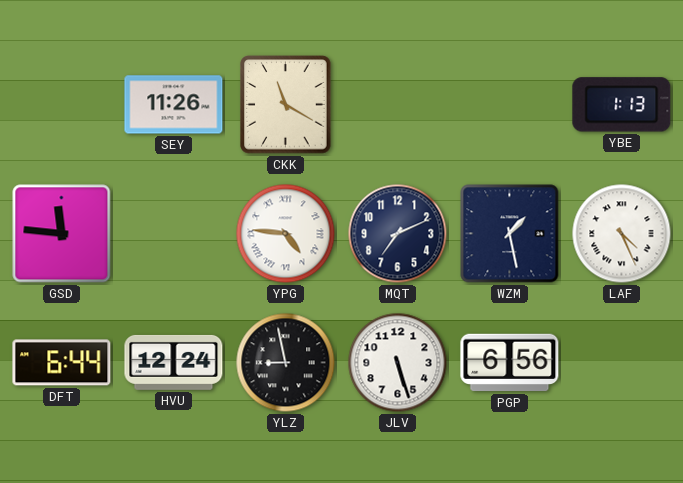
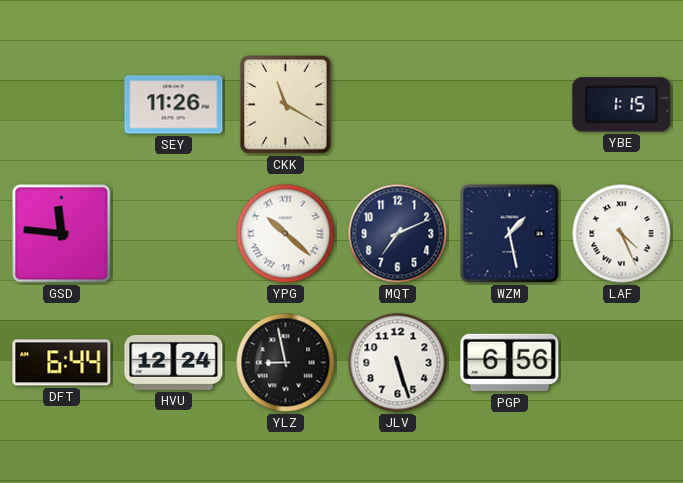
YBE: 1:13 -> 1:15 (622, 105)
YPG: 4:46 -> 10:22 (286, 234)
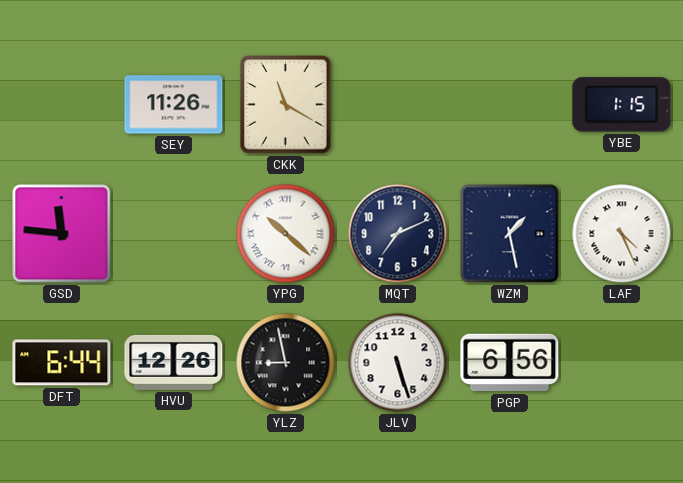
HVU: 12:24 -> 12:26 (174, 362)
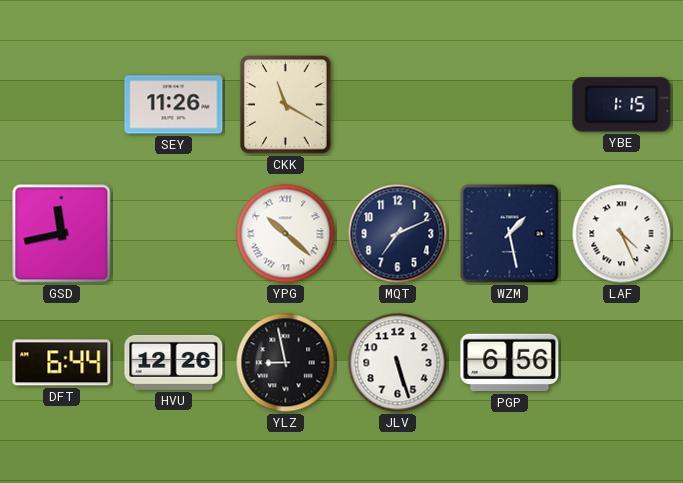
GSD: 11:46 -> 11:43 (62, 234)
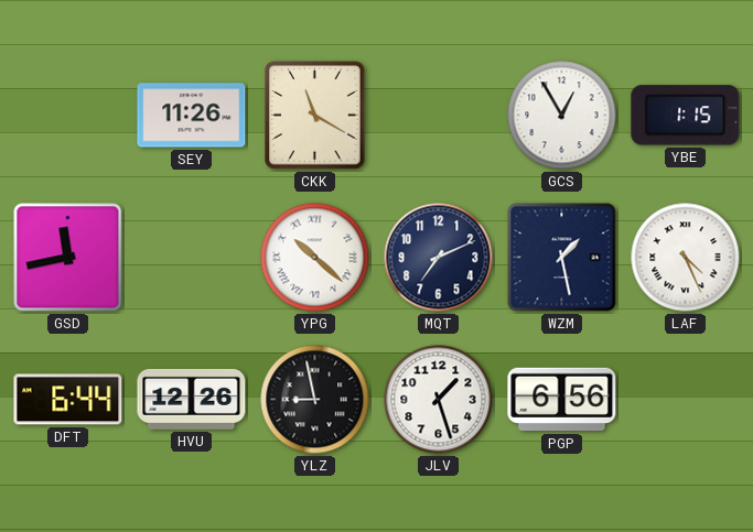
GCS: none -> 12:55 (562, 116)
JLV: 5:27 -> 1:27 (439, 400)
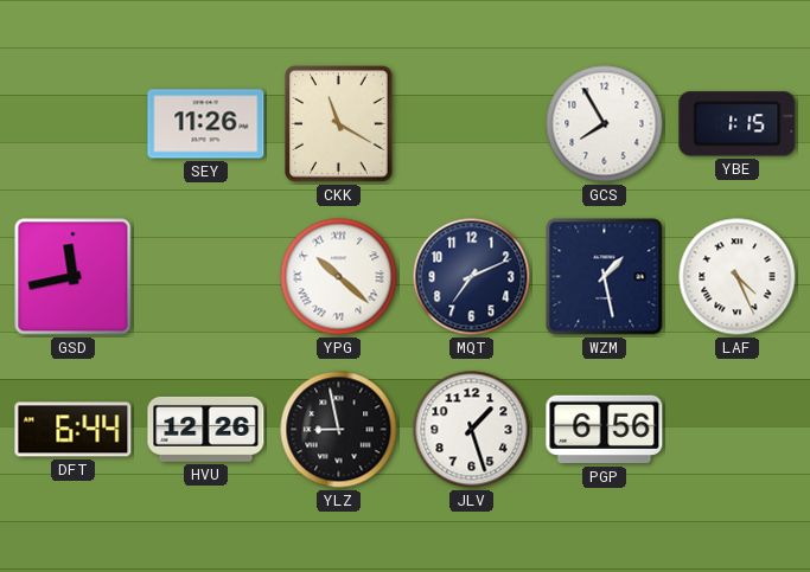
GCS: 12:55 -> 7:55 (605, 124)
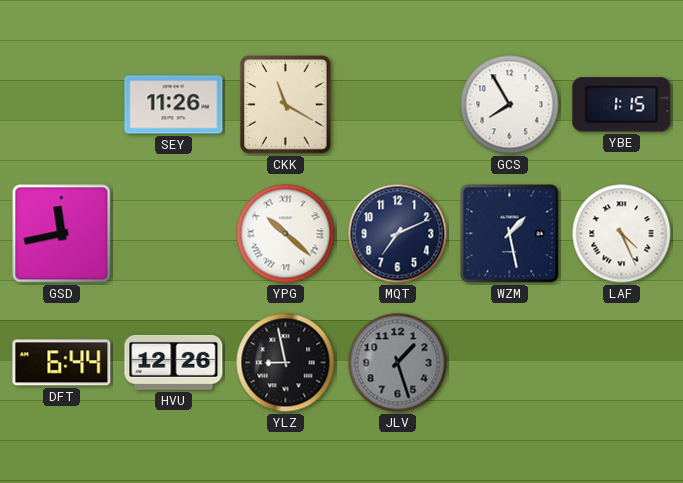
JLV dial: white -> grey (398, 363)
PGP: 6:56 -> none (605, 430)
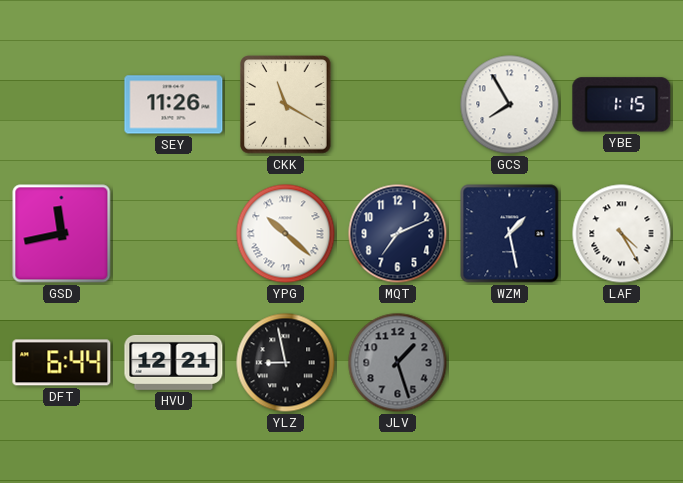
LAF: 4:26 -> 4:25 (622, 234)
HVU: 12:26 -> 12:21 (174, 362)
